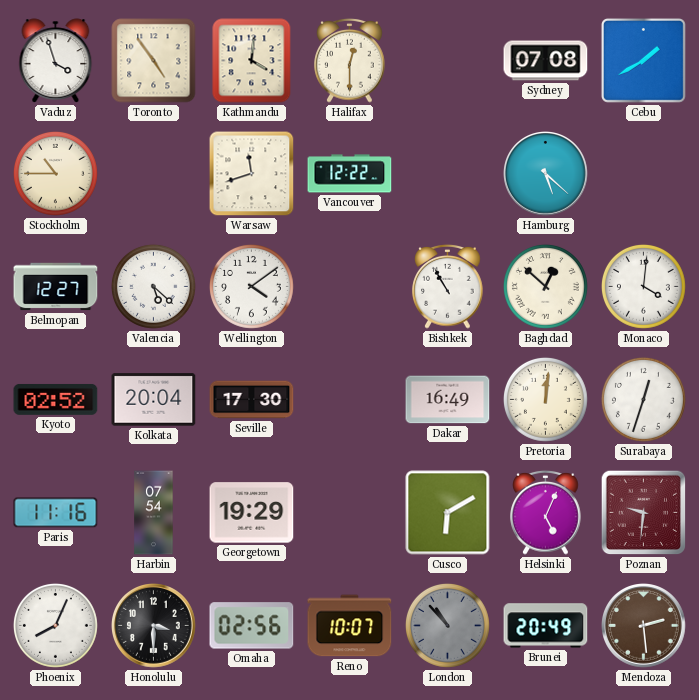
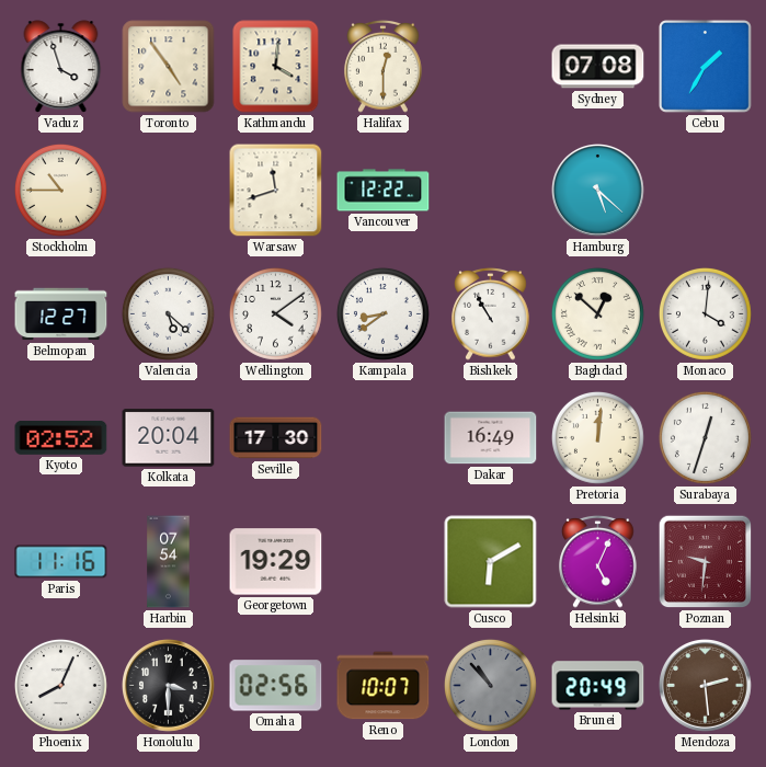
Cebu: 1:40 -> 1:35 (705, 66)
Kampala: none -> 8:39 (382, 313)
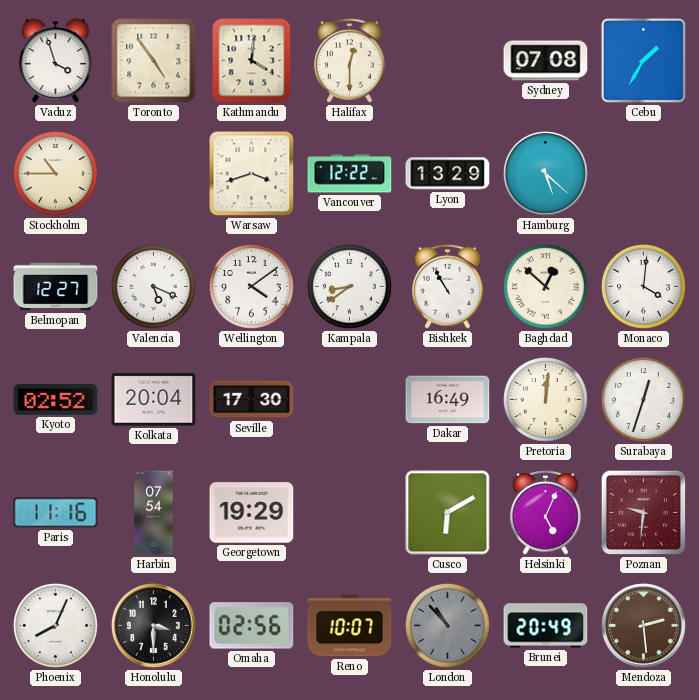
Warsaw: 11:42 -> 3:42 (252, 174)
Lyon: none -> 13:29 (448, 174)
Valencia: 5:22 -> 5:19 (153, 286)
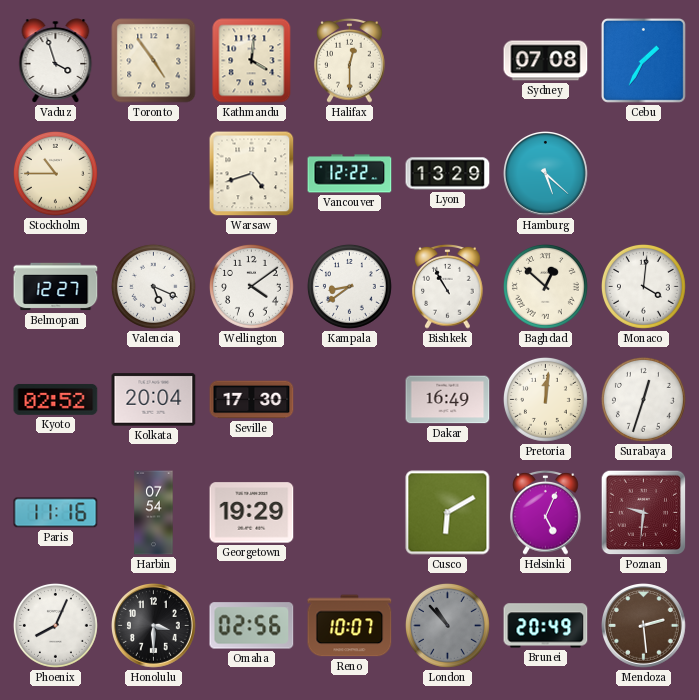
Warsaw: 3:42 -> 4:42 (252, 174)
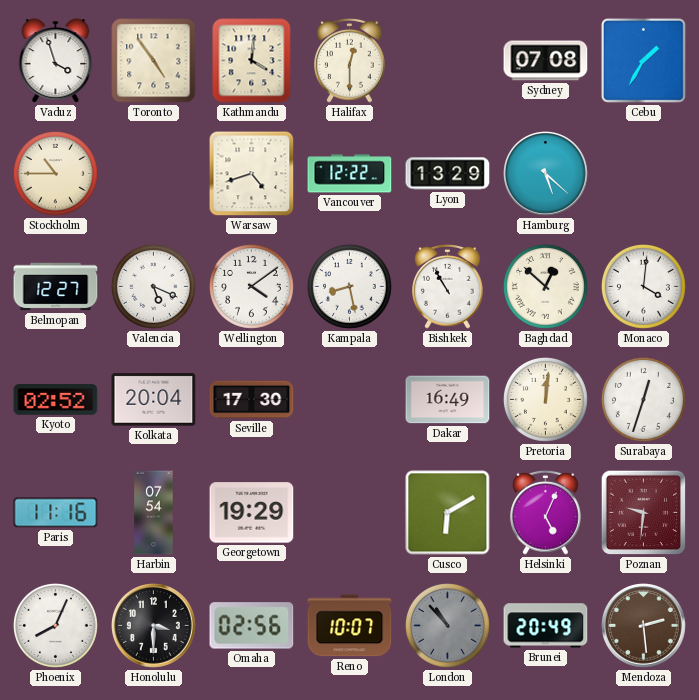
Kampala: 8:39 -> 8:28 (349, 286)
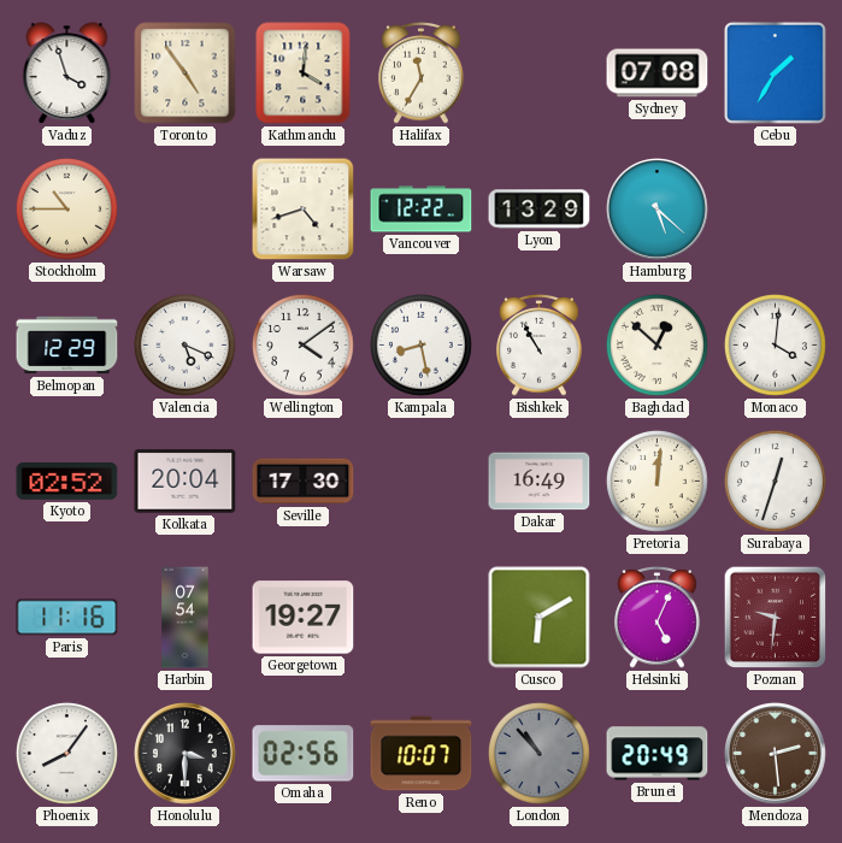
Halifax: 12:30 -> 11:35 (422, 72)
Belmopan: 12:27 -> 12:29 (67, 346)
Georgetown: 19:29 -> 19:27 (304, 618)
Phoenix: 8:04 -> 8:06 (66, 753)
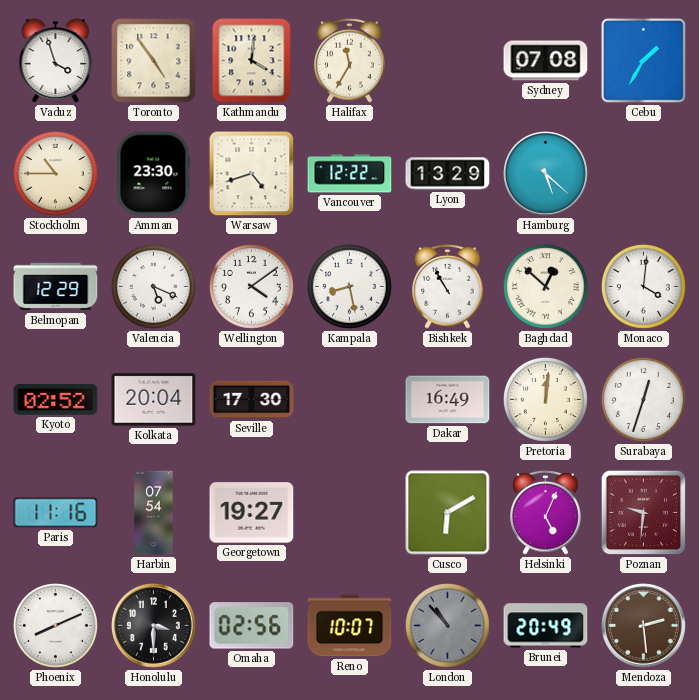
Amman: none -> 23:30 (154, 174)
Phoenix: 8:06 -> 8:11 (55, 625)
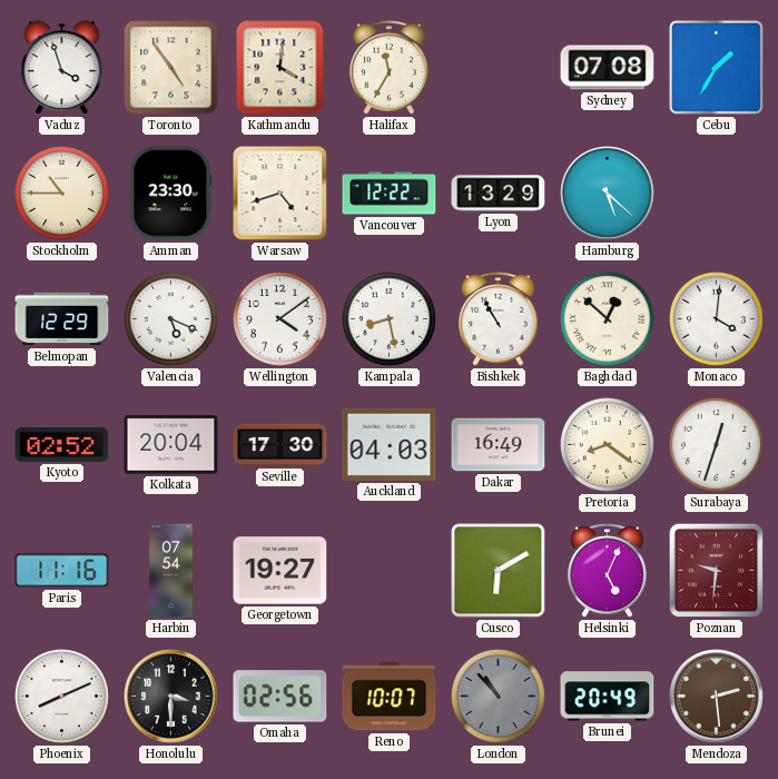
Auckland: none -> 04:03 (390, 444)
Pretoria: 12:01 -> 8:21 (607, 444)
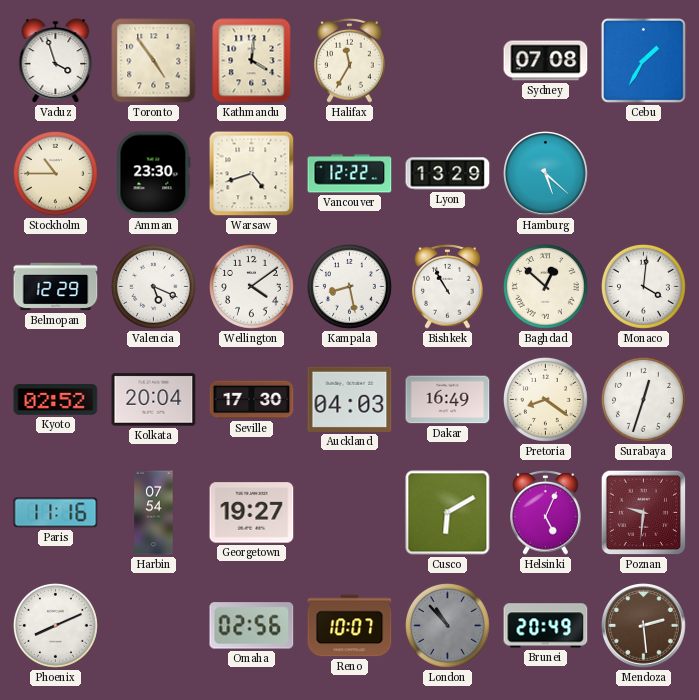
Honolulu: 3:30 -> none (171, 697)
